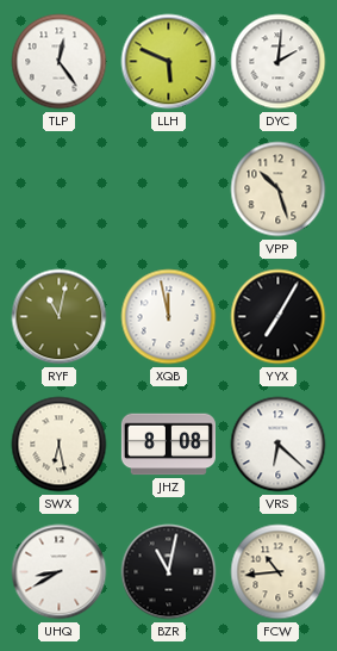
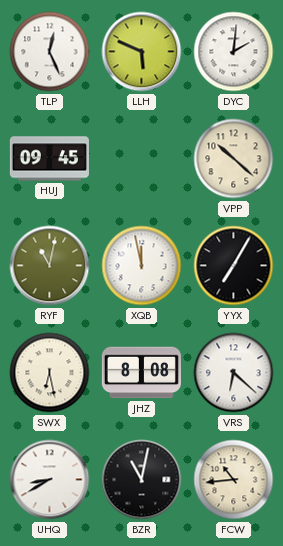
TLP: 12:24 -> 12:26 (50, 52)
HUJ: none -> 09:45 (49, 159)
VPP: 10:27 -> 10:22 (234, 159)
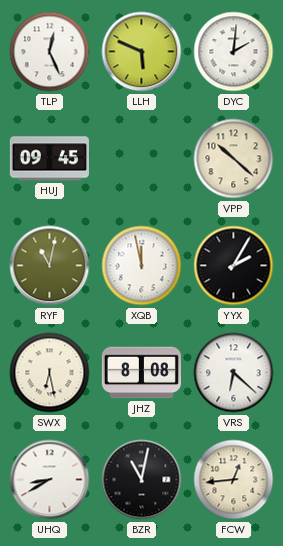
YYX: 7:05 -> 2:05 (234, 266)
FCW: 10:44 -> 12:44 (234, 480)
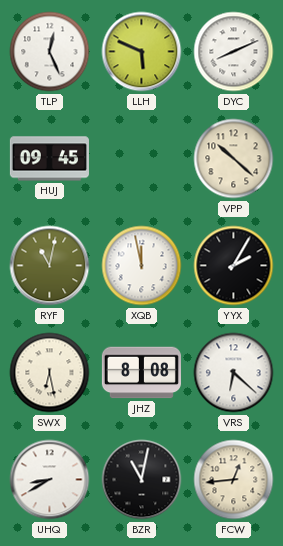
DYC: 2:01 -> 8:11 (234, 52)
